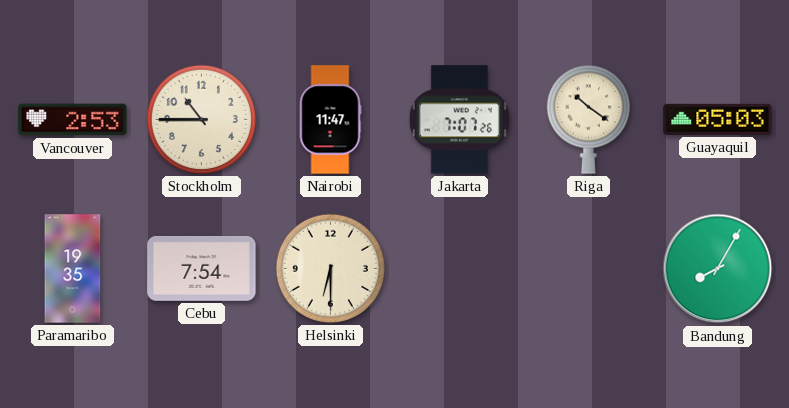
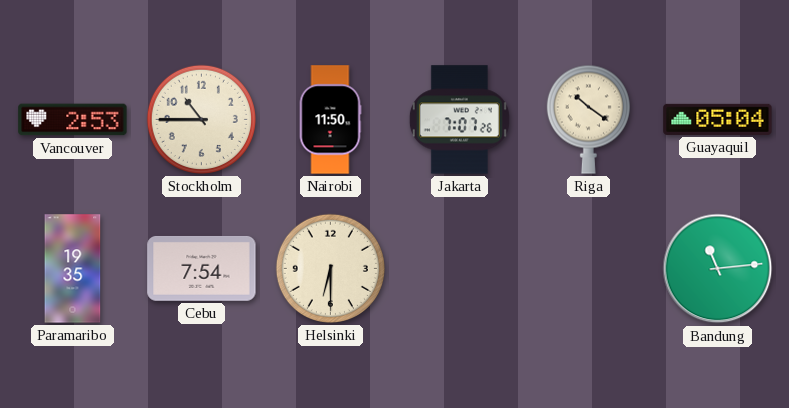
Nairobi: 11:47 -> 11:50 (330, 120)
Guayaquil: 05:03 -> 05:04 (718, 119)
Bandung: 8:05 -> 11:14 (718, 269)
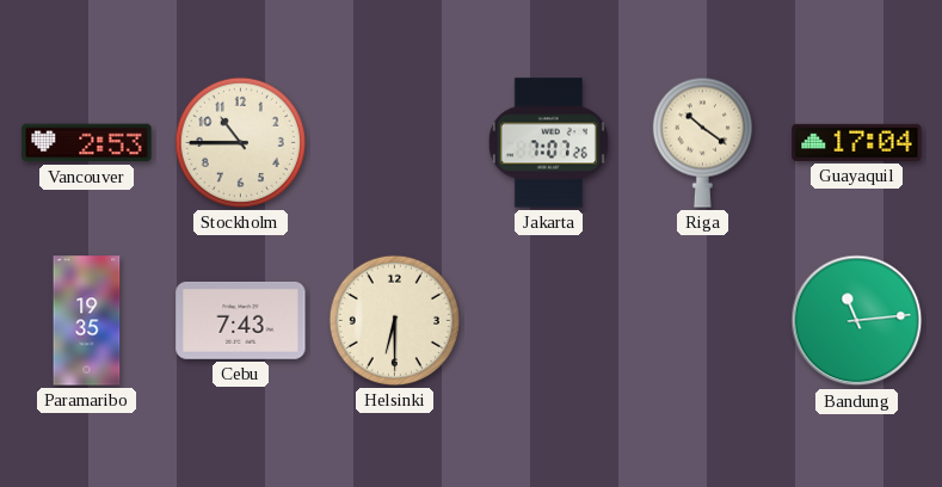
Nairobi: 11:50 -> none (330, 120)
Guayaquil: 05:04 -> 17:04 (857, 142)
Cebu: 7:54 -> 7:43 (241, 320)
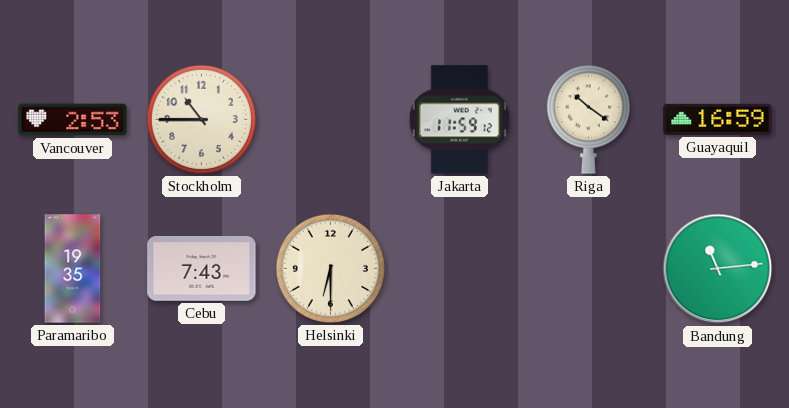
Jakarta: 7:07 -> 11:59 (459, 120)
Guayaquil: 17:04 -> 16:59 (718, 119)
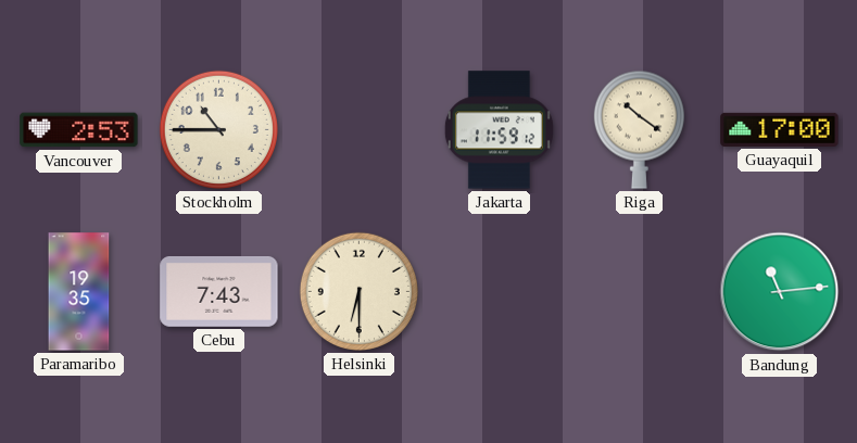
Guayaquil: 16:59 -> 17:00 (780, 129)
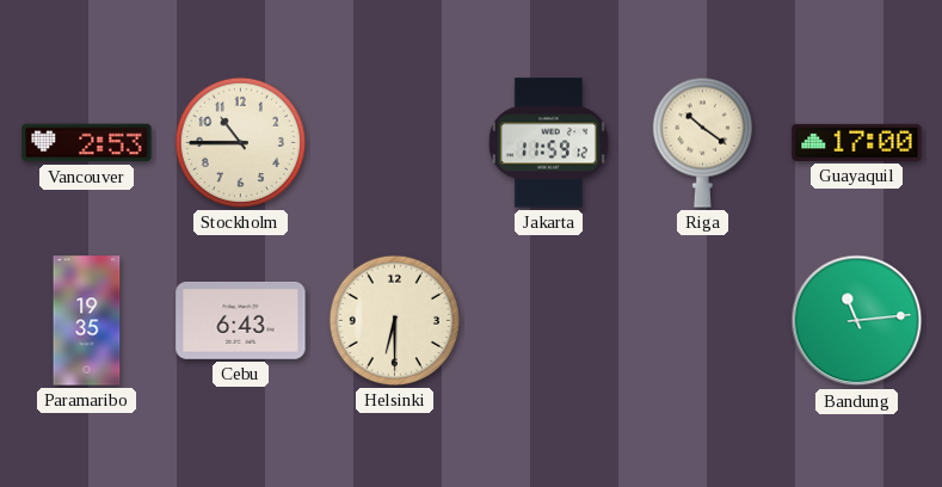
Cebu: 7:43 -> 6:43 (241, 320)
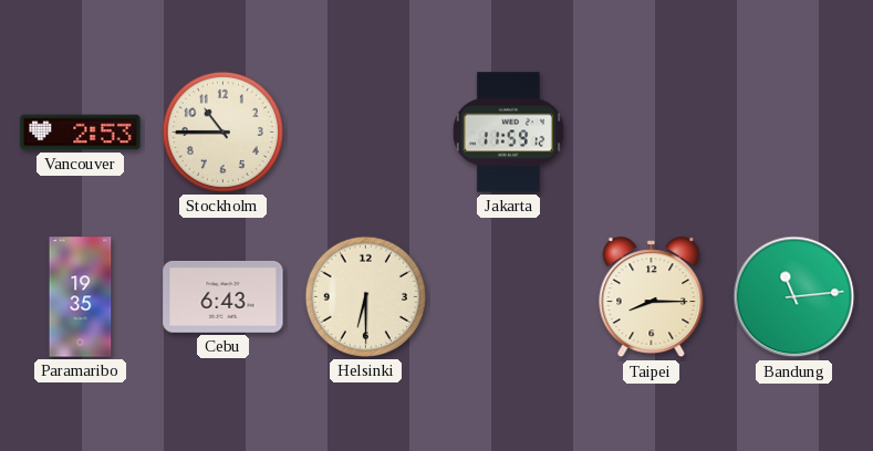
Riga: 10:21 -> none (702, 142)
Guayaquil: 17:00 -> none (857, 142)
Taipei: none -> 8:15 (652, 297)
